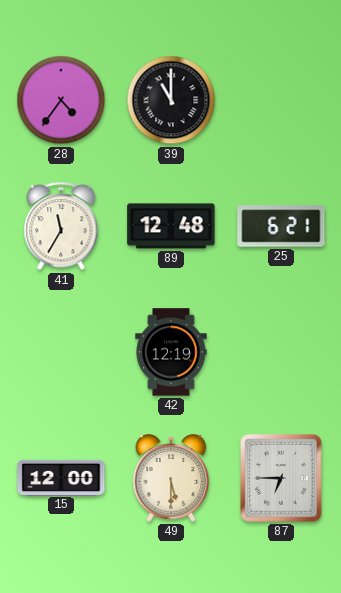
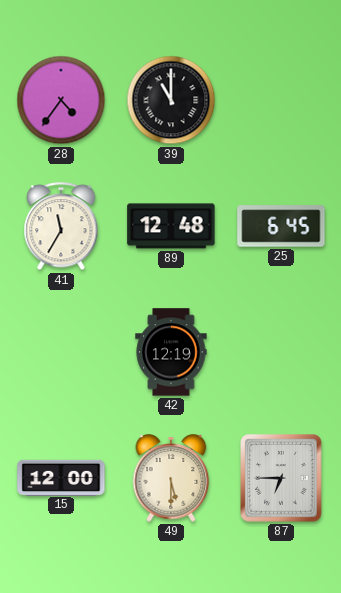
25: 6:21 -> 6:45 (281, 226)
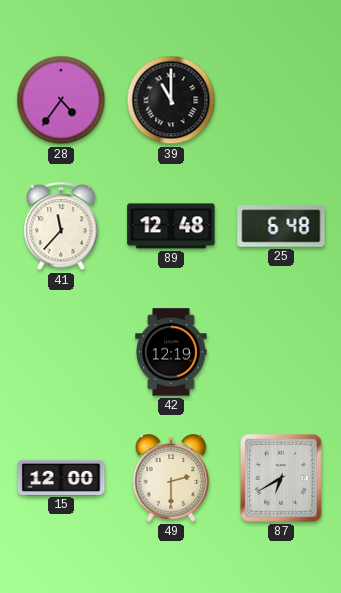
41: 11:35 -> 11:37 (61, 227)
25: 6:45 -> 6:48 (281, 226)
49: 5:30 -> 2:30 (171, 478)
87: 6:45 -> 6:40 (282, 479)
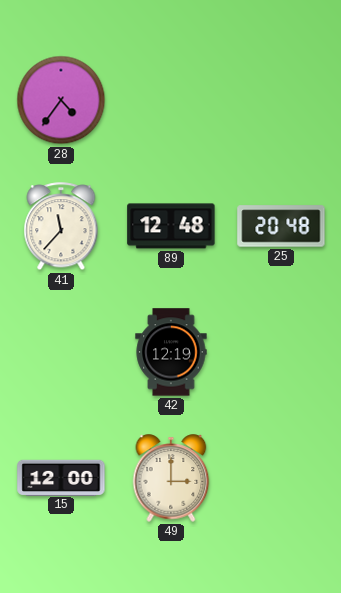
39: 11:00 -> none (171, 100)
25: 6:48 -> 20:48 (281, 226)
49: 2:30 -> 3:00 (171, 478)
87: 6:40 -> none (282, 479)
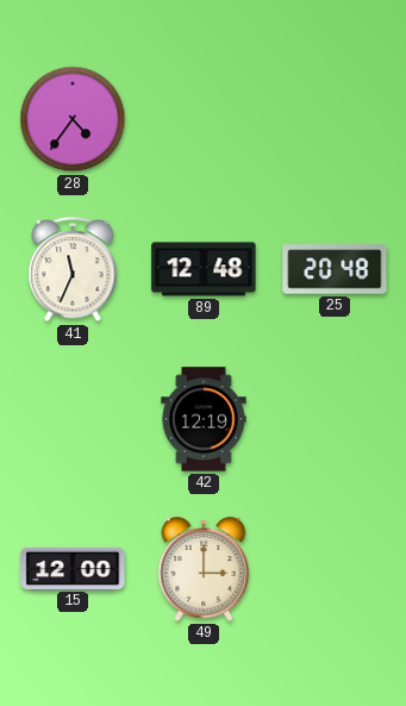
41: 11:37 -> 11:34 (73, 270)
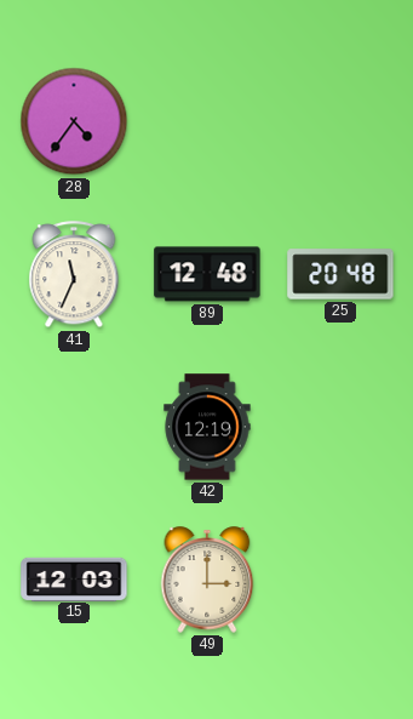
15: 12:00 -> 12:03 (74, 578)
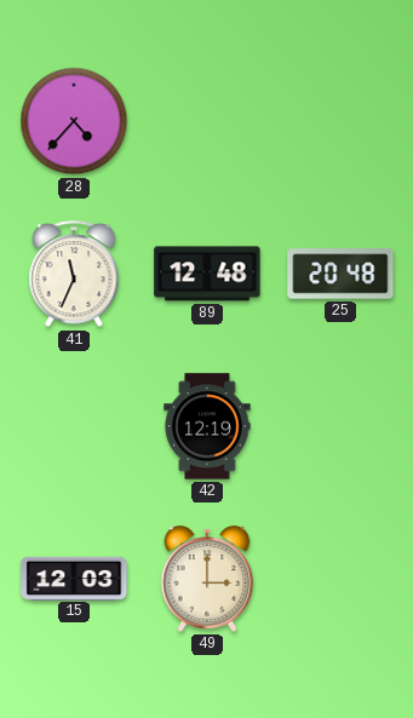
28: 4:36 -> 4:37 (74, 121)
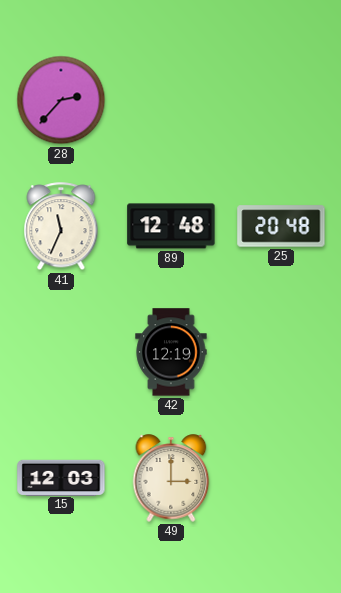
28: 4:37 -> 2:37 (61, 100)
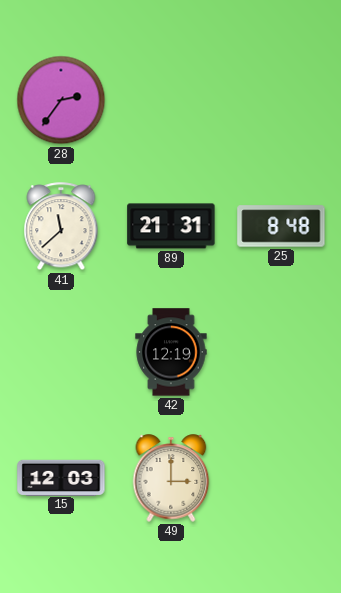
28: 2:37 -> 2:36 (61, 100)
41: 11:34 -> 11:38 (61, 227)
89: 12:48 -> 21:31 (171, 226)
25: 20:48 -> 8:48 (281, 226)
